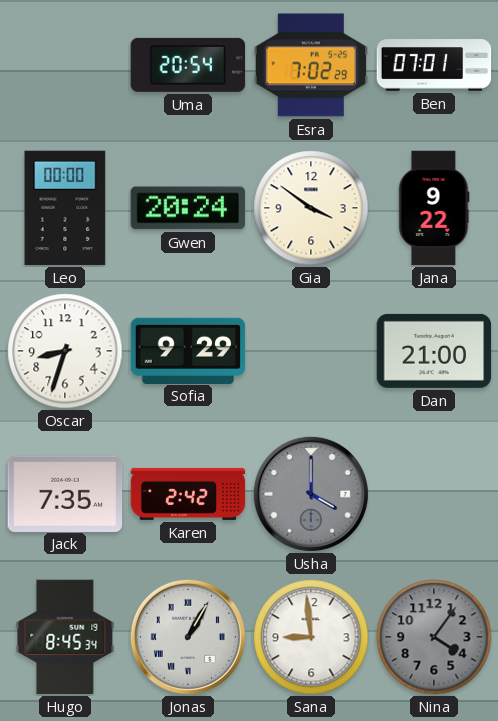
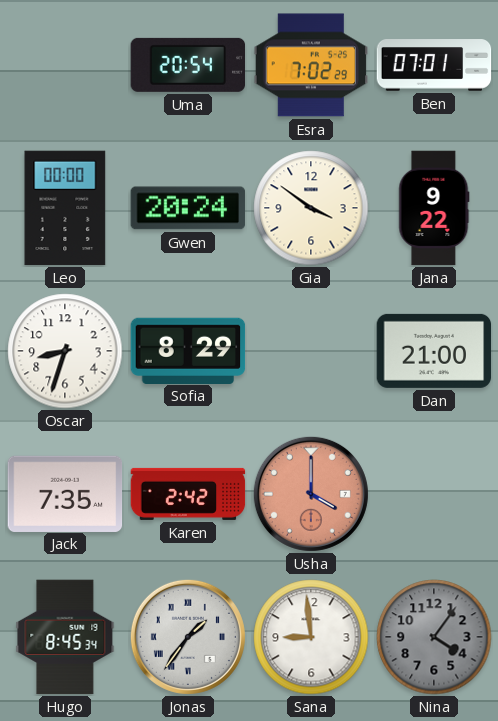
Sofia: 9:29 -> 8:29 (188, 350)
Usha dial: grey -> salmon (311, 494)
Jonas: 1:05 -> 1:36 (188, 637)
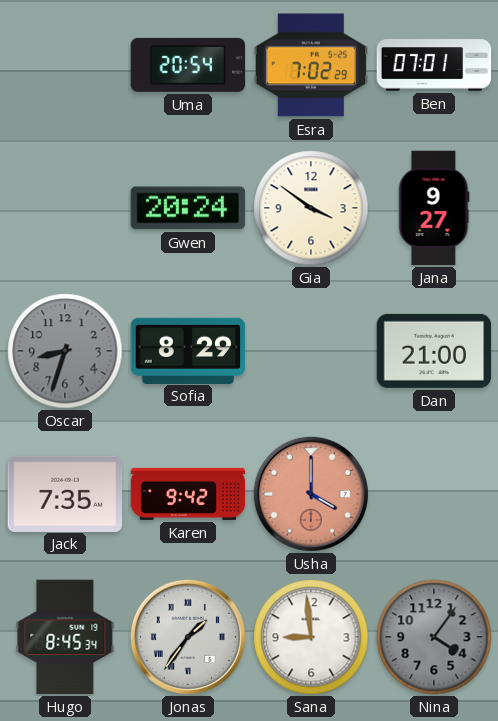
Leo: 00:00 -> none (65, 208)
Jana: 9:22 -> 9:27 (434, 208)
Oscar dial: white -> grey (65, 351)
Karen: 2:42 -> 9:42 (188, 494)
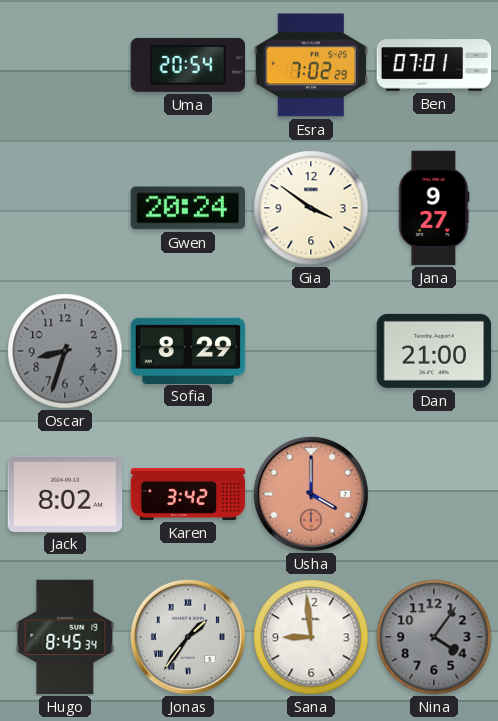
Jack: 7:35 -> 8:02 (65, 493)
Karen: 9:42 -> 3:42 (188, 494)
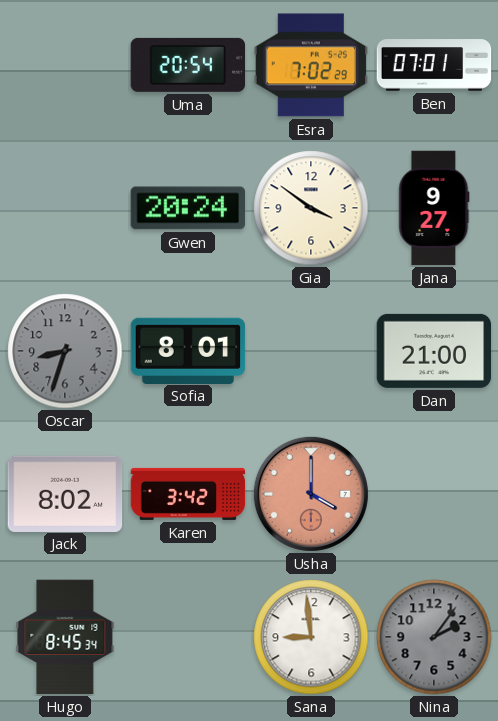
Sofia: 8:29 -> 8:01 (188, 350)
Jonas: 1:36 -> none (188, 637)
Nina: 4:06 -> 2:06 (434, 637)
